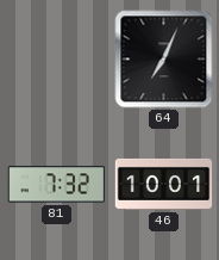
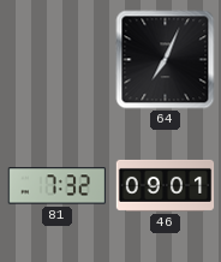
46: 10:01 -> 09:01 (166, 185)
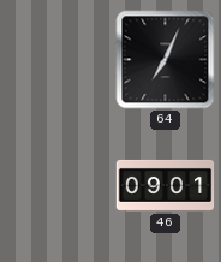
81: 7:32 -> none (56, 186)
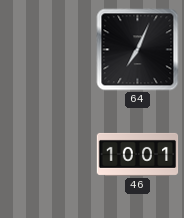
46: 09:01 -> 10:01 (138, 154)
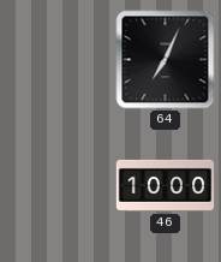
46: 10:01 -> 10:00 (166, 185)
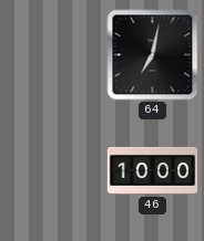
64: 7:04 -> 7:02 (153, 55)
